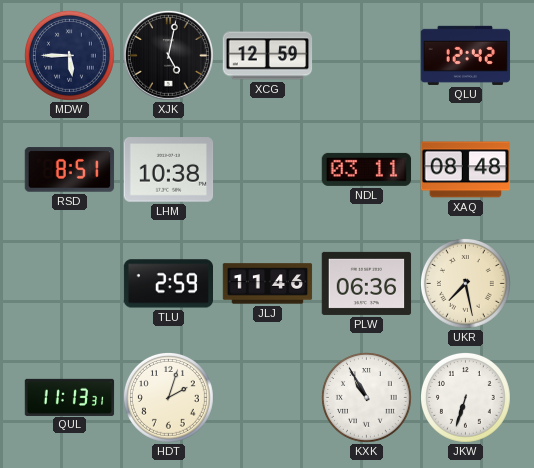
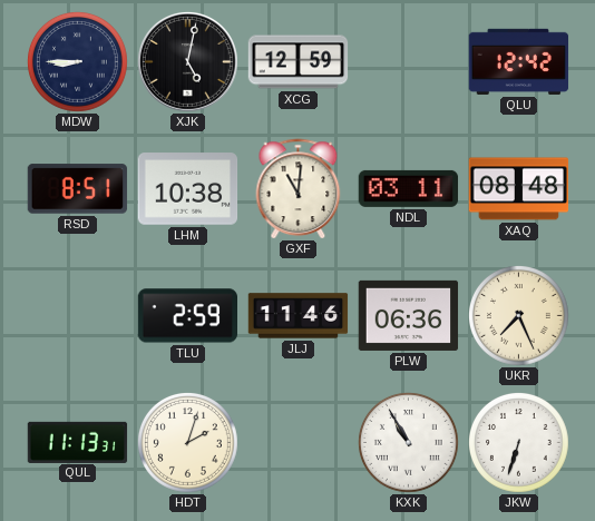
MDW: 5:45 -> 8:45 (78, 62)
GXF: none -> 11:01 (299, 189)
UKR: 7:28 -> 7:26 (519, 316)
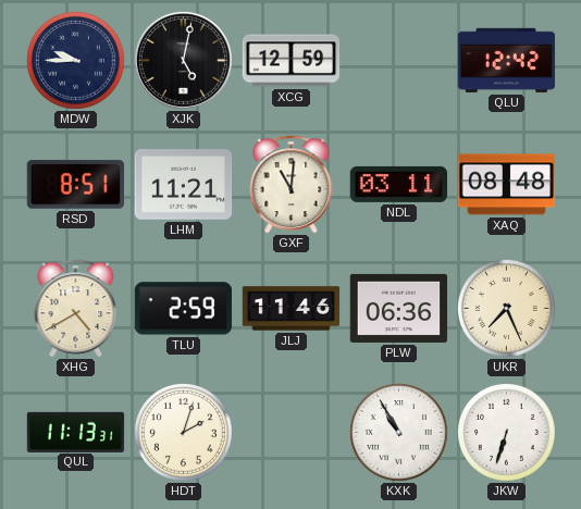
MDW: 8:45 -> 9:45 (76, 61)
LHM: 10:38 -> 11:21 (184, 185)
XHG: none -> 4:40 (76, 309)
